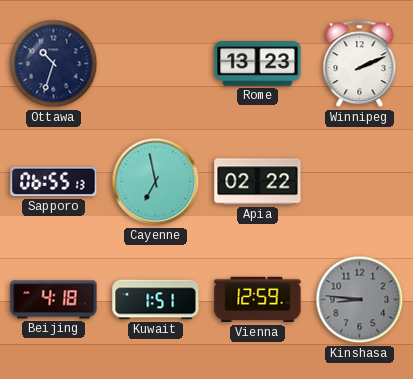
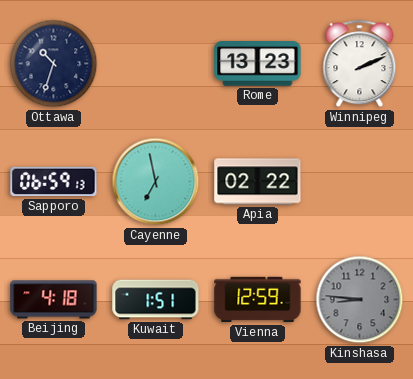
Sapporo: 06:55 -> 06:59 (54, 182)
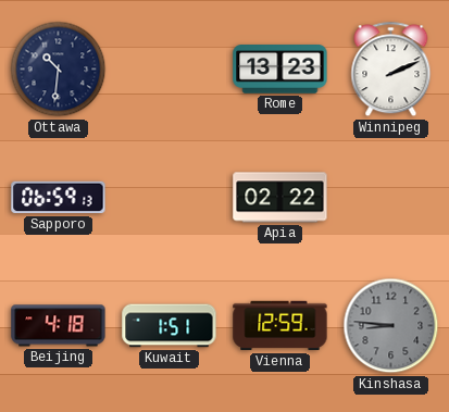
Ottawa: 10:33 -> 10:31 (59, 70)
Cayenne: 6:58 -> none (156, 182)
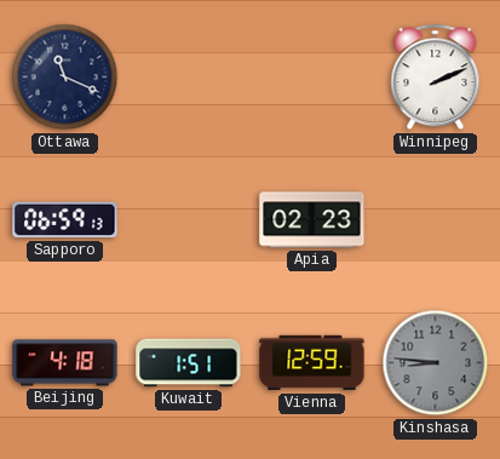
Ottawa: 10:31 -> 11:19 (65, 78)
Rome: 13:23 -> none (280, 70)
Apia: 02:22 -> 02:23 (312, 220)
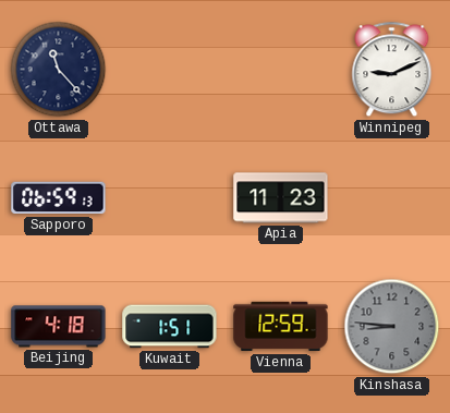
Ottawa: 11:19 -> 11:23 (59, 70)
Winnipeg: 2:11 -> 9:11 (392, 70)
Apia: 02:23 -> 11:23 (281, 198)
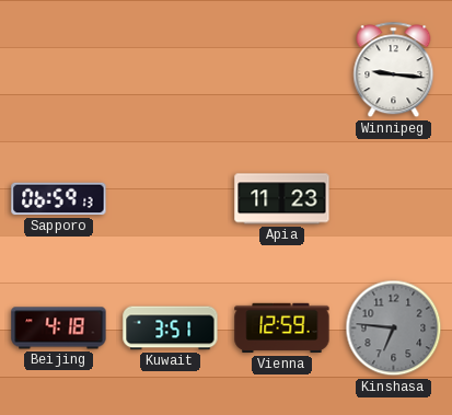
Ottawa: 11:23 -> none (59, 70)
Winnipeg: 9:11 -> 9:16 (394, 70)
Kuwait: 1:51 -> 3:51 (171, 328)
Kinshasa: 8:46 -> 6:46 (394, 328)
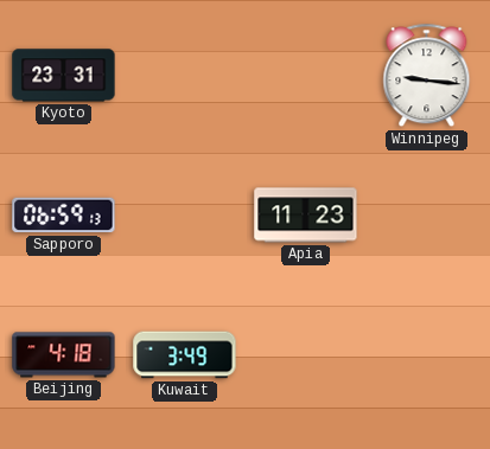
Kyoto: none -> 23:31 (64, 76)
Kuwait: 3:51 -> 3:49 (185, 355)
Vienna: 12:59 -> none (282, 328)
Kinshasa: 6:46 -> none (394, 328)
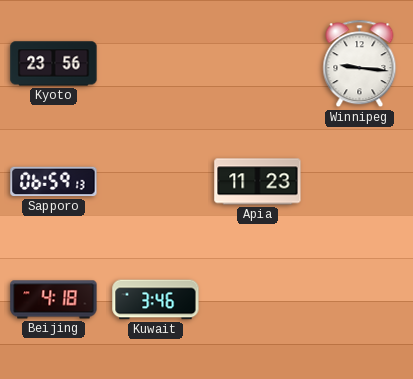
Kyoto: 23:31 -> 23:56 (54, 64)
Kuwait: 3:49 -> 3:46 (156, 300)
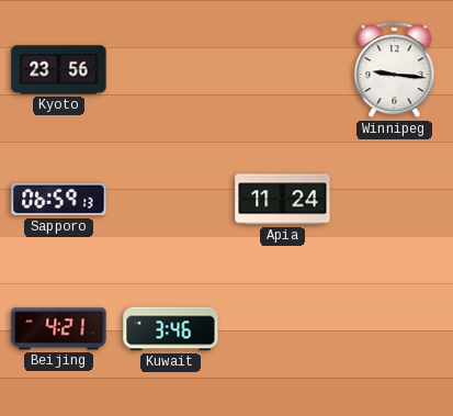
Apia: 11:23 -> 11:24 (283, 200)
Beijing: 4:18 -> 4:21 (59, 329)
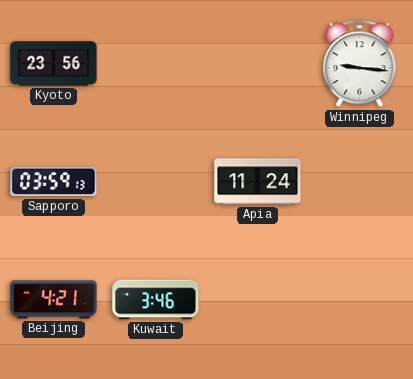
Sapporo: 06:59 -> 03:59 (54, 182)
